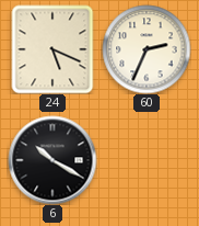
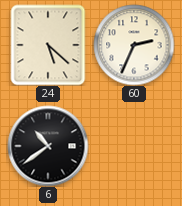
24: 5:19 -> 5:22 (48, 45)
6: 10:20 -> 10:39 (48, 146)
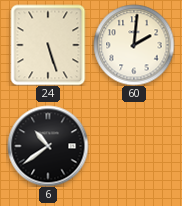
24: 5:22 -> 5:27 (48, 45)
60: 2:34 -> 2:01 (134, 45)
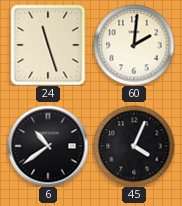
24: 5:27 -> 11:27 (48, 45)
45: none -> 4:04 (134, 146)
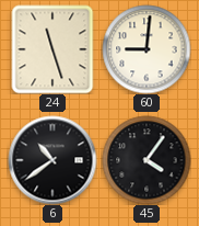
60: 2:01 -> 9:01 (147, 49)
45: 4:04 -> 4:06 (147, 160)
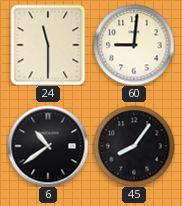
24: 11:27 -> 11:30 (48, 45)
45: 4:06 -> 8:06 (134, 146)
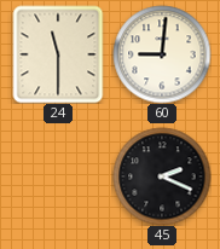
6: 10:39 -> none (48, 146)
45: 8:06 -> 2:19 (162, 176)
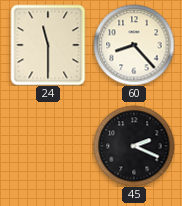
60: 9:01 -> 8:23 (134, 45)
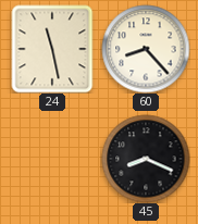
24: 11:30 -> 11:28 (52, 49)
45: 2:19 -> 8:19 (146, 159)
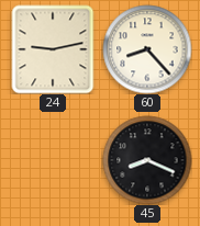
24: 11:28 -> 9:13 (53, 49)
